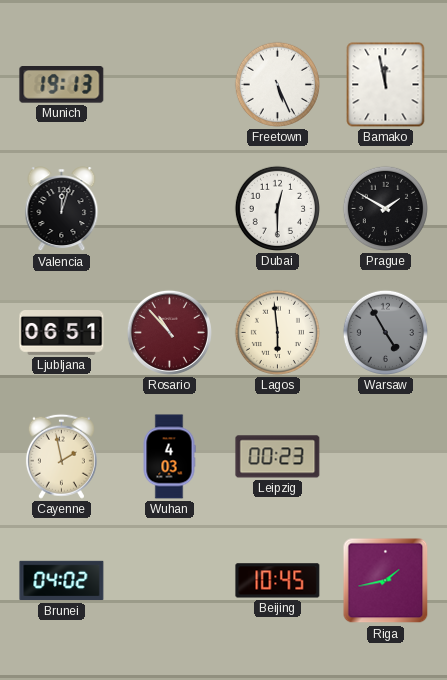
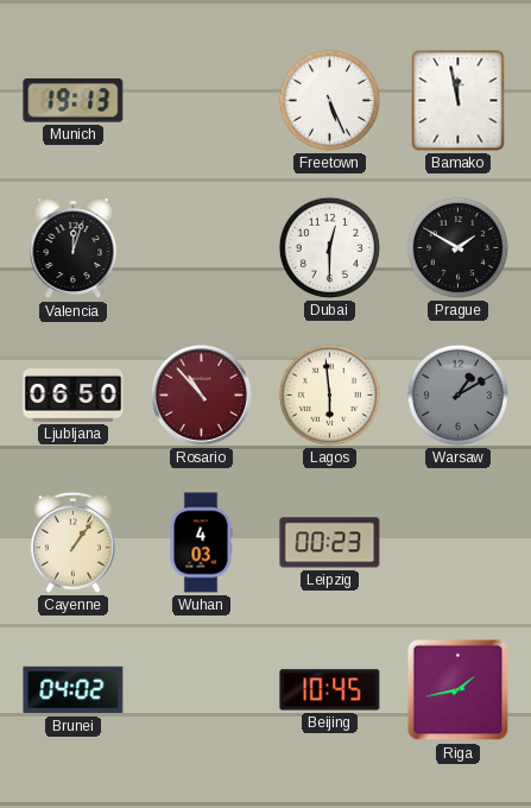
Ljubljana: 06:51 -> 06:50 (74, 396)
Warsaw: 4:55 -> 1:10 (457, 394)
Cayenne: 1:58 -> 1:06 (72, 542)
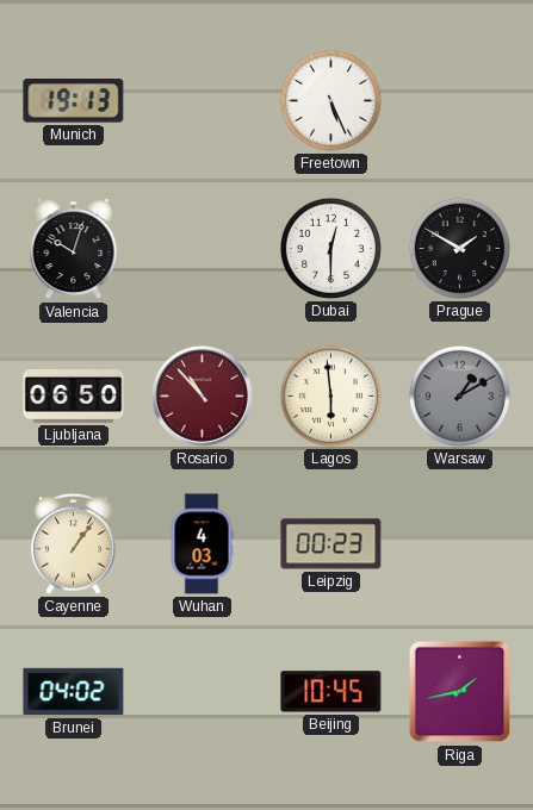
Bamako: 11:58 -> none (459, 101)
Valencia: 12:03 -> 10:03 (74, 249)
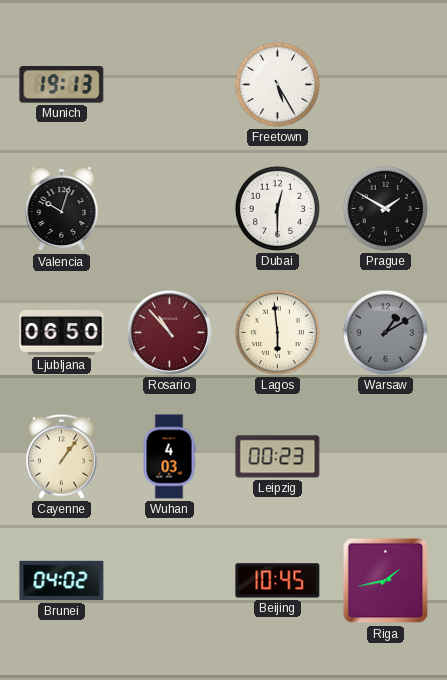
Freetown: 5:26 -> 5:25 (277, 84)
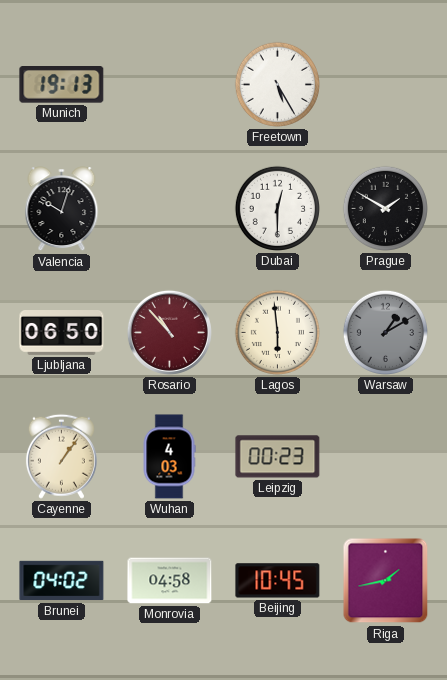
Monrovia: none -> 04:58 (170, 581)
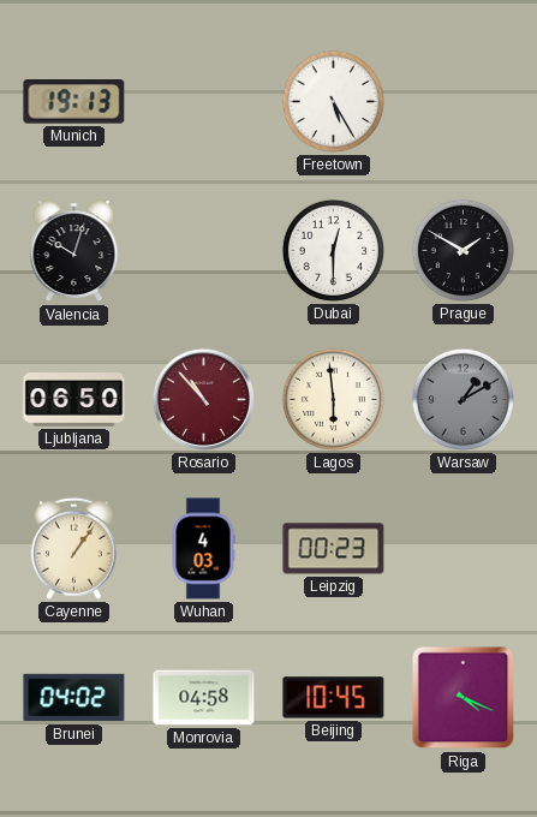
Riga: 1:43 -> 4:19 (464, 698)
